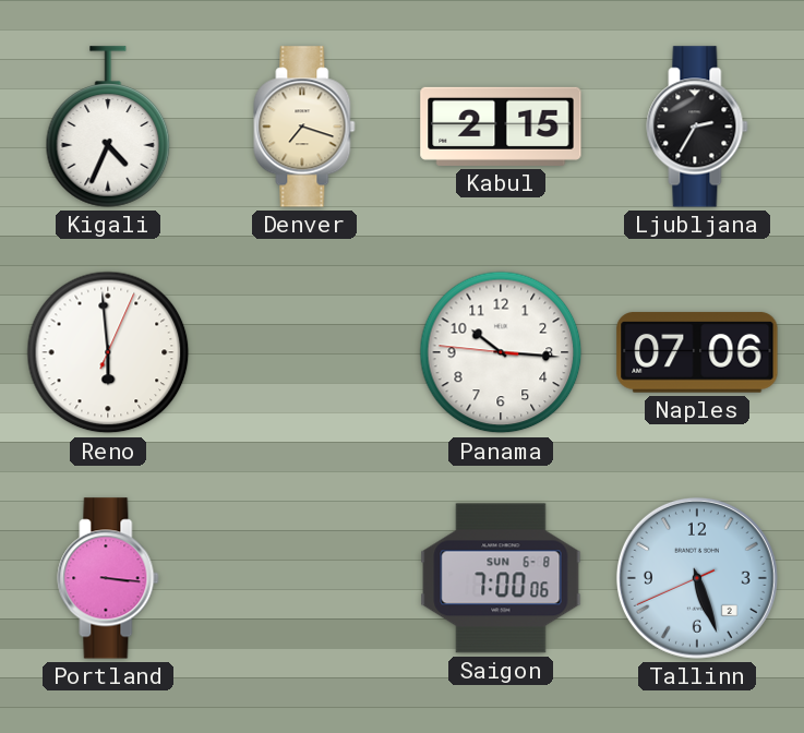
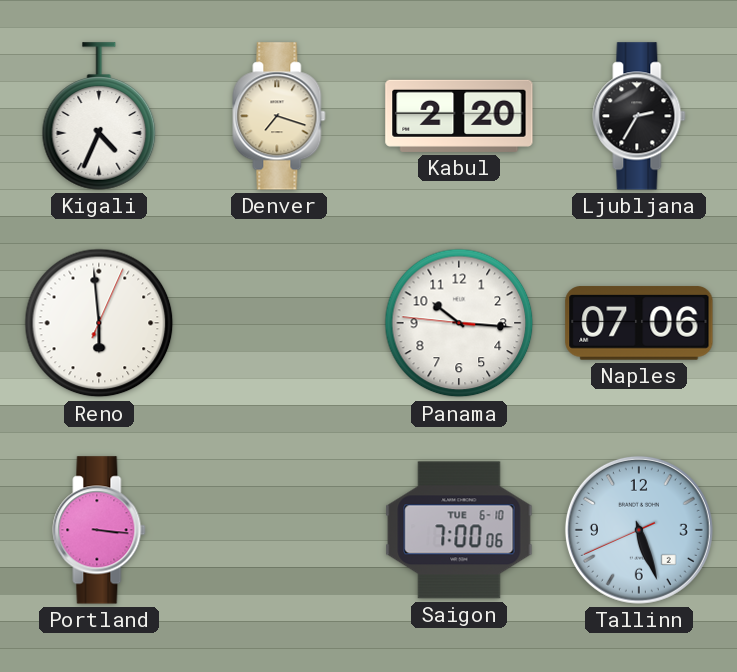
Kabul: 2:15 -> 2:20 (459, 116)
Saigon date: SUN 6-8 -> TUE 6-10 (459, 530)
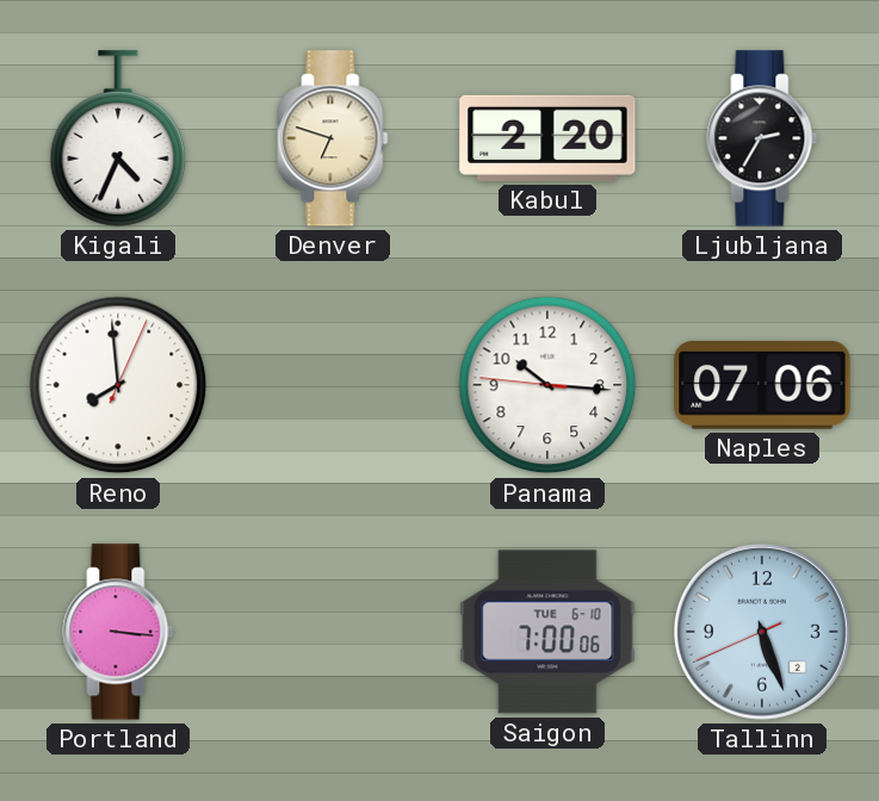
Denver: 7:18 -> 6:48 (333, 138)
Reno: 5:59 -> 7:59 (118, 385)
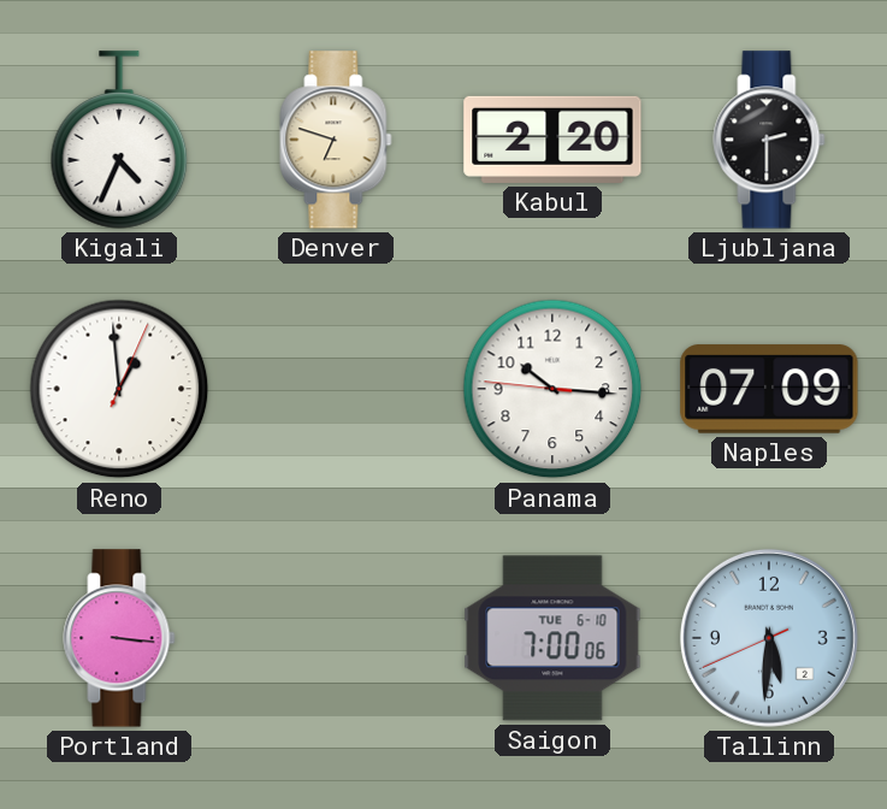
Ljubljana: 2:35 -> 2:30 (769, 140)
Reno: 7:59 -> 12:59 (119, 389)
Naples: 07:06 -> 07:09 (769, 389)
Tallinn: 5:26 -> 5:30 (769, 638)
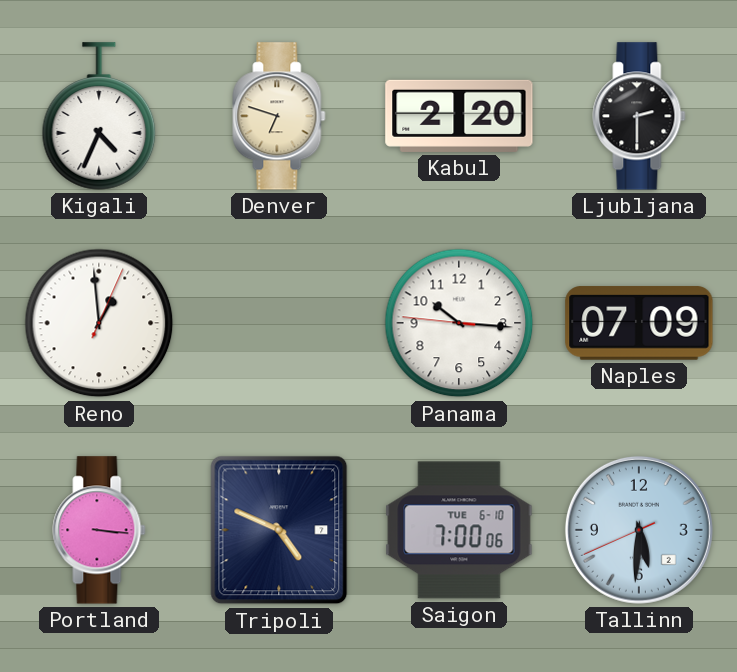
Tripoli: none -> 4:49 (279, 530)
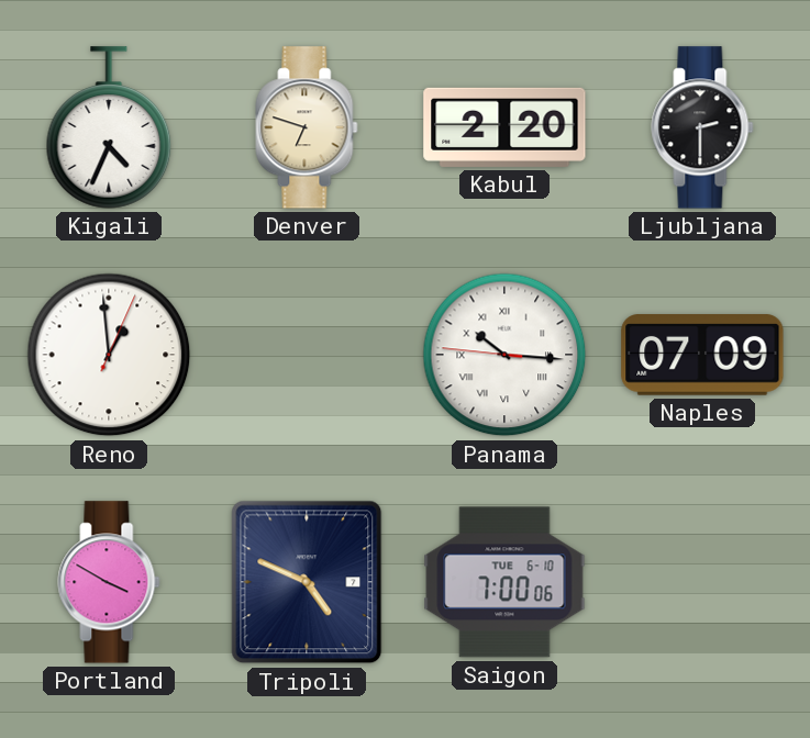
Panama numerals: Arabic -> Roman (504, 355)
Portland: 3:16 -> 3:50 (109, 582)
Tallinn: 5:30 -> none (639, 530)
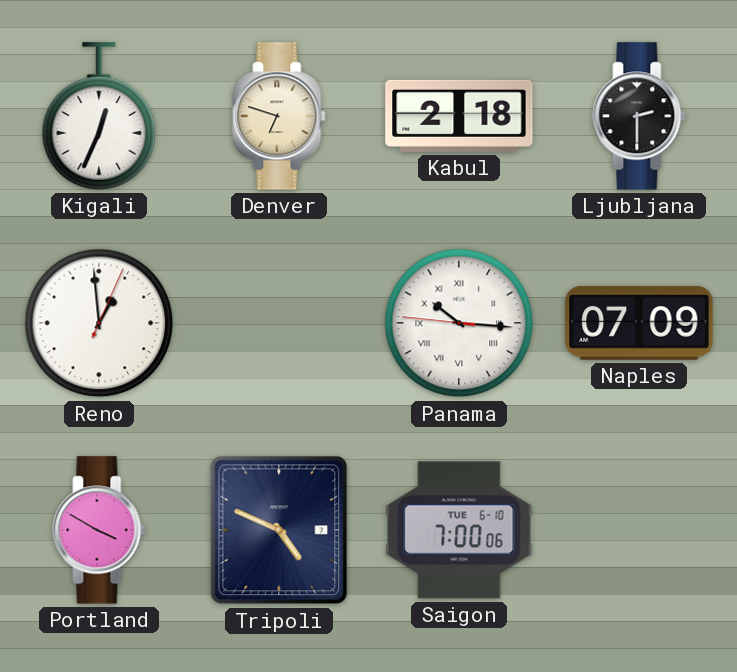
Kigali: 4:34 -> 12:34 (99, 116)
Kabul: 2:20 -> 2:18 (459, 116)
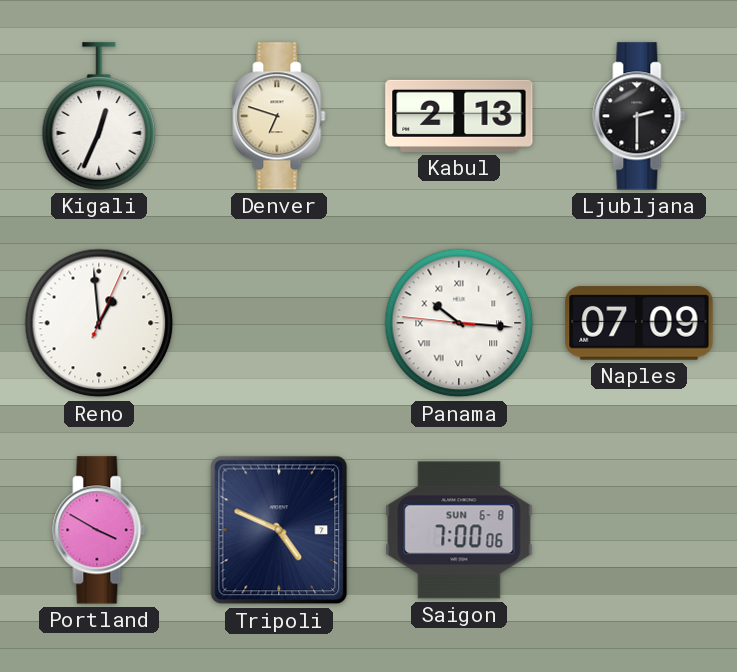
Kabul: 2:18 -> 2:13 (459, 116)
Saigon date: TUE 6-10 -> SUN 6-8 (459, 530)
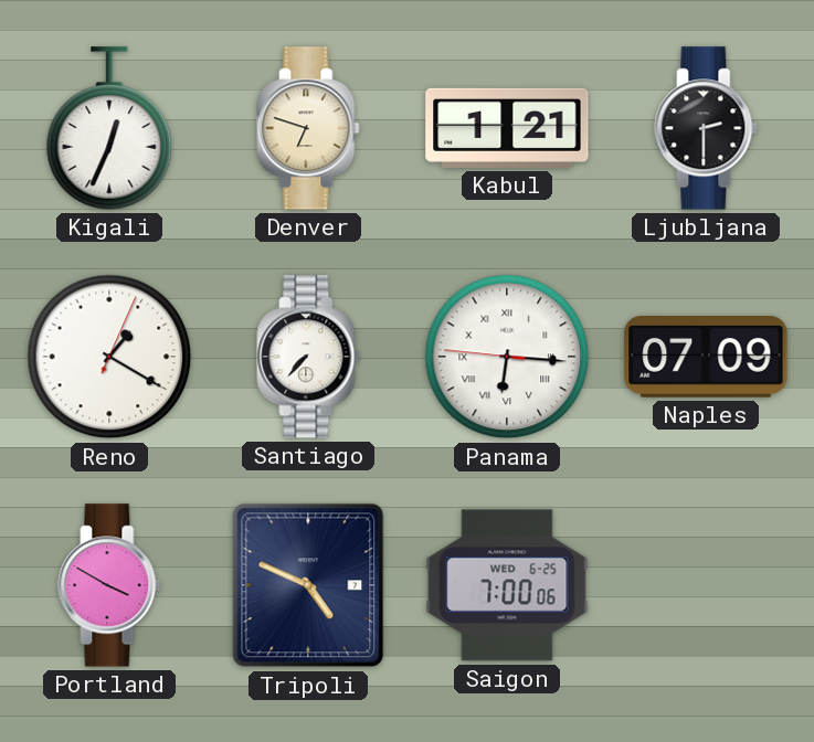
Kabul: 2:13 -> 1:21 (507, 128)
Reno: 12:59 -> 1:20 (109, 357)
Santiago: none -> 7:37 (308, 357)
Panama: 10:15 -> 6:15 (507, 357)
Saigon date: SUN 6-8 -> WED 6-25 (507, 585)
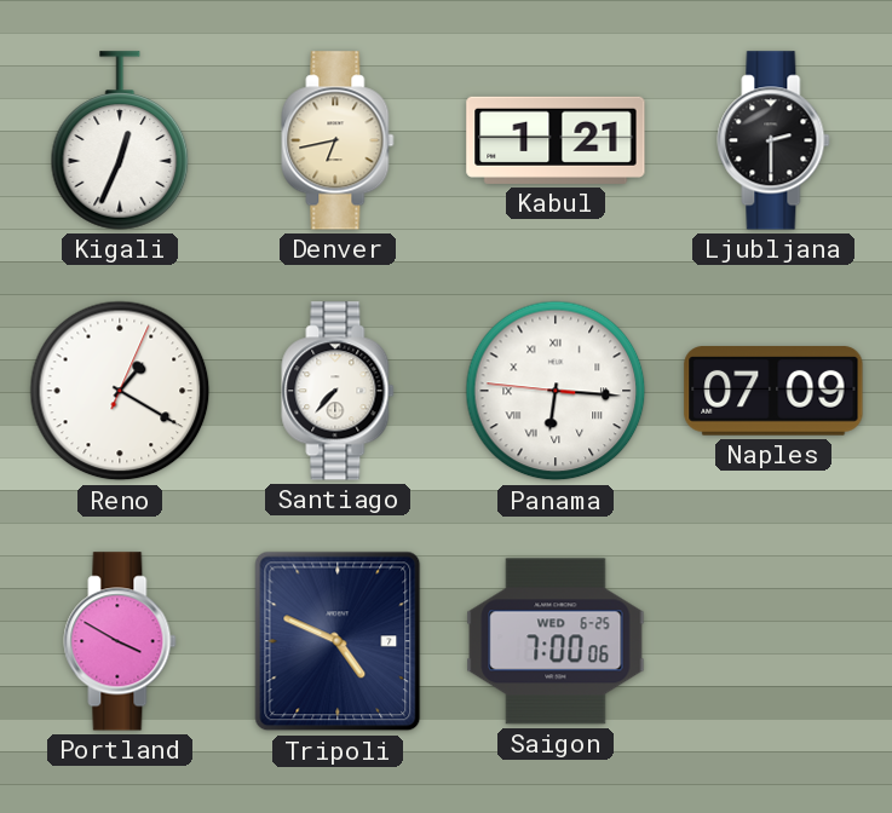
Denver: 6:48 -> 6:43 (338, 140)
